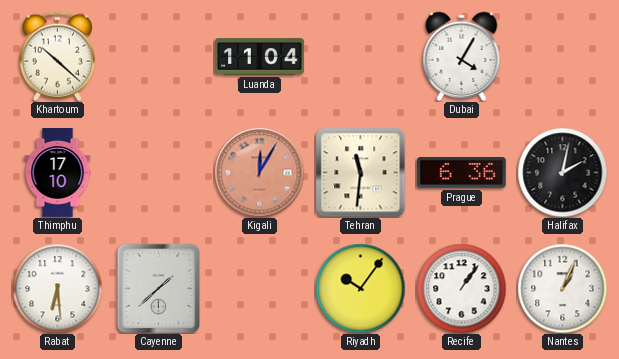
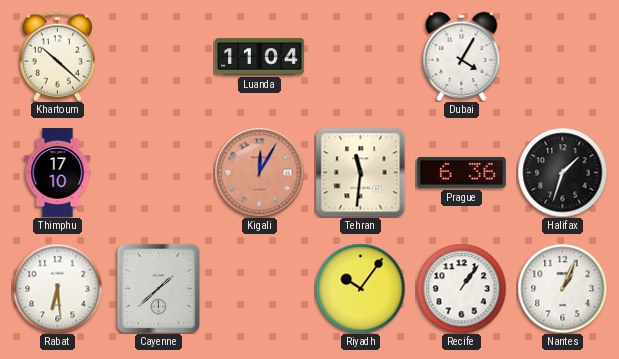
Halifax: 2:02 -> 1:33 (562, 172)
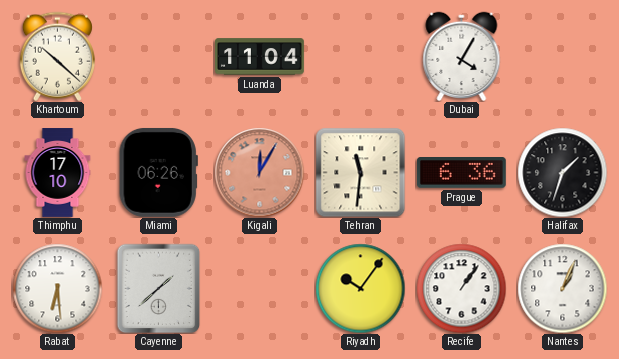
Miami: none -> 06:26 (158, 172)
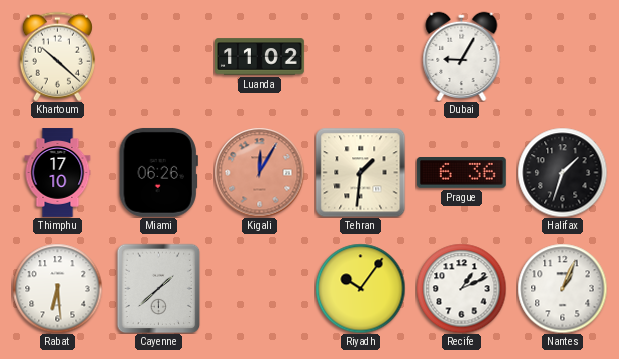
Luanda: 11:04 -> 11:02 (260, 57)
Dubai: 4:05 -> 9:05 (462, 56)
Tehran: 11:31 -> 1:31 (360, 172)
Recife: 1:06 -> 1:11 (461, 288)
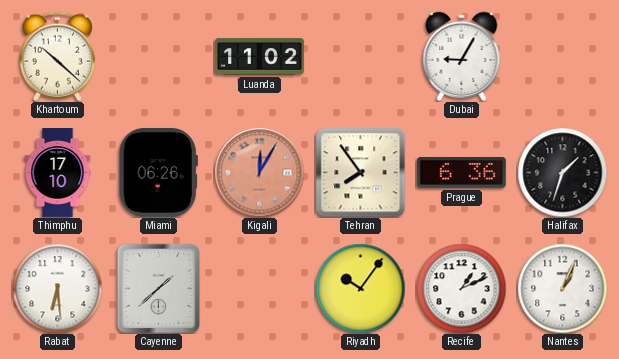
Tehran: 1:31 -> 7:54 (360, 172)
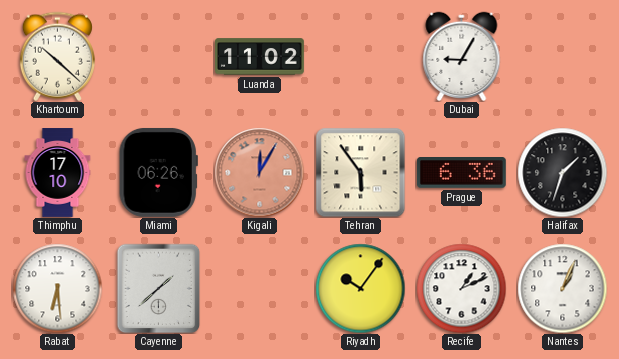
Tehran: 7:54 -> 5:54 (360, 172)
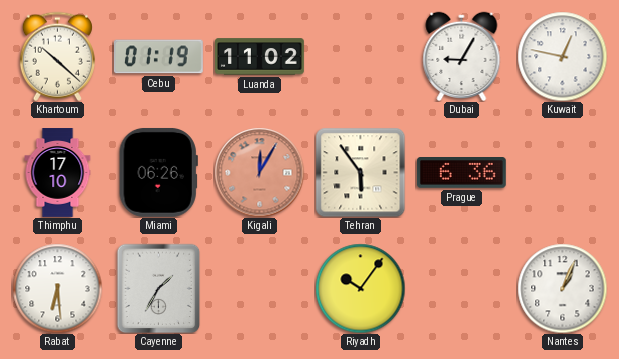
Cebu: none -> 01:19 (158, 57)
Kuwait: none -> 12:47 (562, 56)
Halifax: 1:33 -> none (562, 172)
Cayenne: 1:38 -> 1:35 (159, 288)
Recife: 1:11 -> none (461, 288)
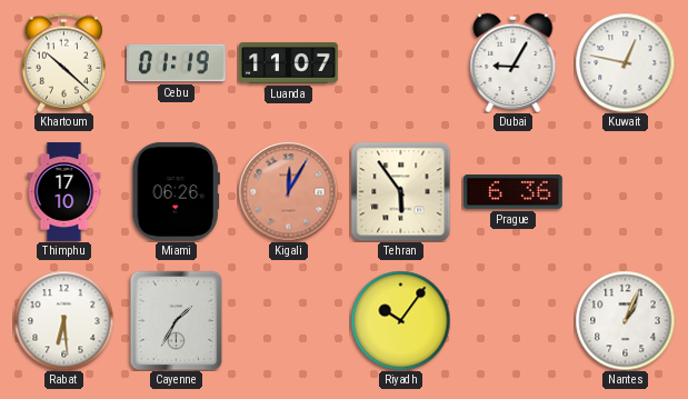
Luanda: 11:02 -> 11:07 (289, 63)
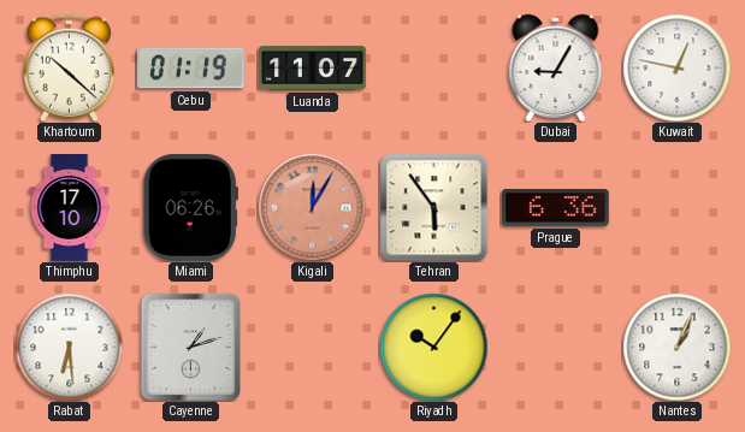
Cayenne: 1:35 -> 1:12 (191, 347)
